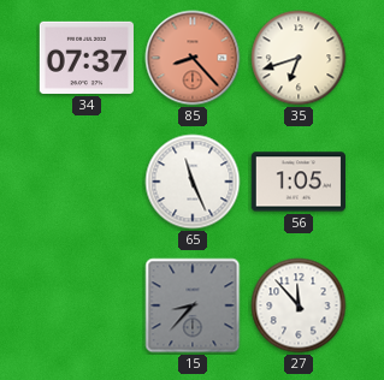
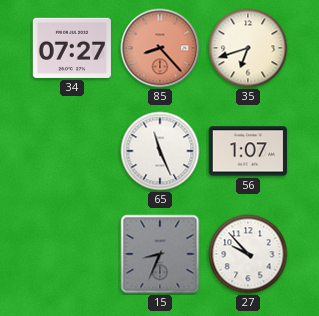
34: 07:37 -> 07:27 (71, 48)
56: 1:05 -> 1:07 (247, 151)
15: 8:37 -> 8:34 (160, 254)
27: 11:53 -> 9:53 (248, 254)
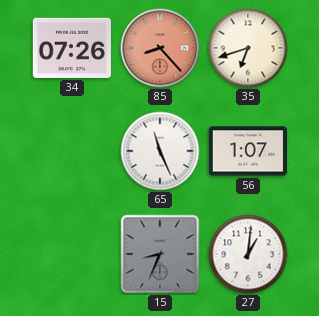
34: 07:27 -> 07:26 (71, 48)
27: 9:53 -> 1:01 (248, 254)
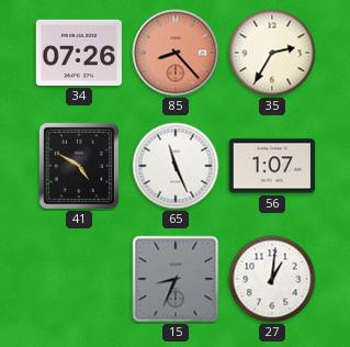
35: 6:42 -> 2:35 (272, 53)
41: none -> 4:50 (79, 166)
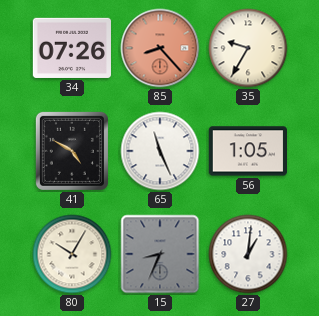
35: 2:35 -> 9:35 (248, 48)
56: 1:07 -> 1:05 (247, 151)
80: none -> 10:05 (72, 254)
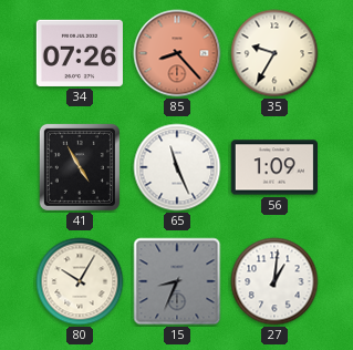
41: 4:50 -> 4:55 (80, 167)
56: 1:05 -> 1:09 (273, 167)
